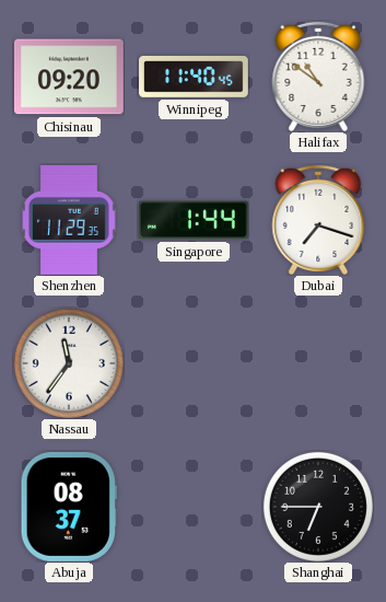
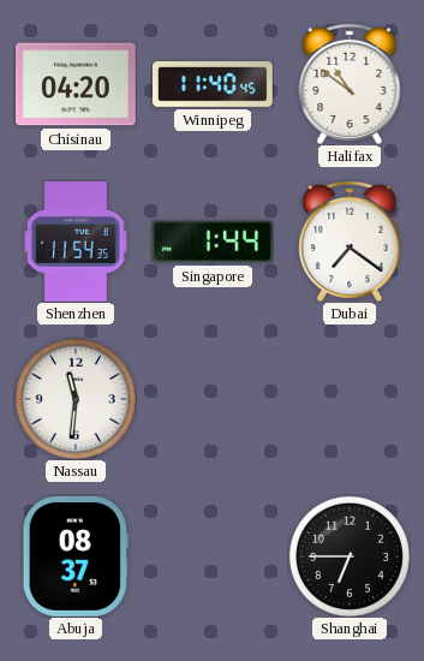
Chisinau: 09:20 -> 04:20 (76, 84)
Shenzhen: 11:29 -> 11:54 (77, 242)
Dubai: 7:18 -> 7:21 (350, 242)
Nassau: 11:36 -> 11:31 (76, 399)
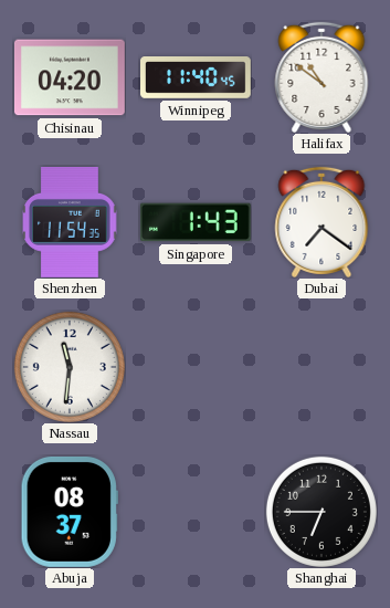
Singapore: 1:44 -> 1:43 (196, 222)
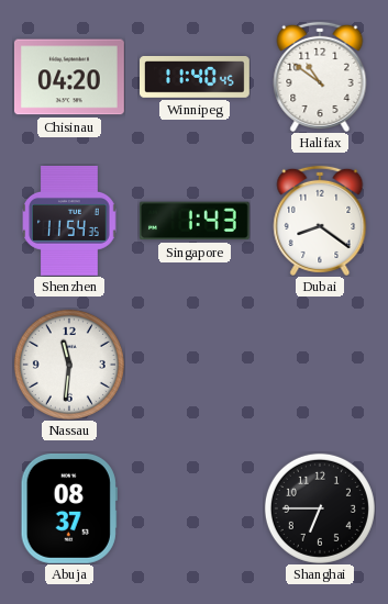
Dubai: 7:21 -> 8:21 (320, 221)
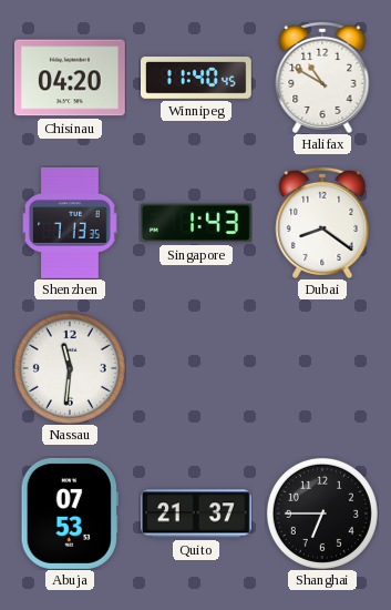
Halifax: 10:51 -> 10:50 (322, 78)
Shenzhen: 11:54 -> 7:13 (71, 223)
Abuja: 08:37 -> 07:53 (70, 514)
Quito: none -> 21:37 (196, 514)
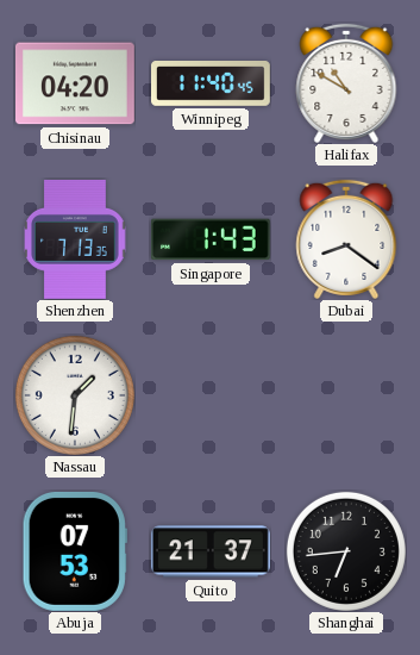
Nassau: 11:31 -> 1:31 (75, 395)
Shanghai: 6:45 -> 6:44 (346, 551)
